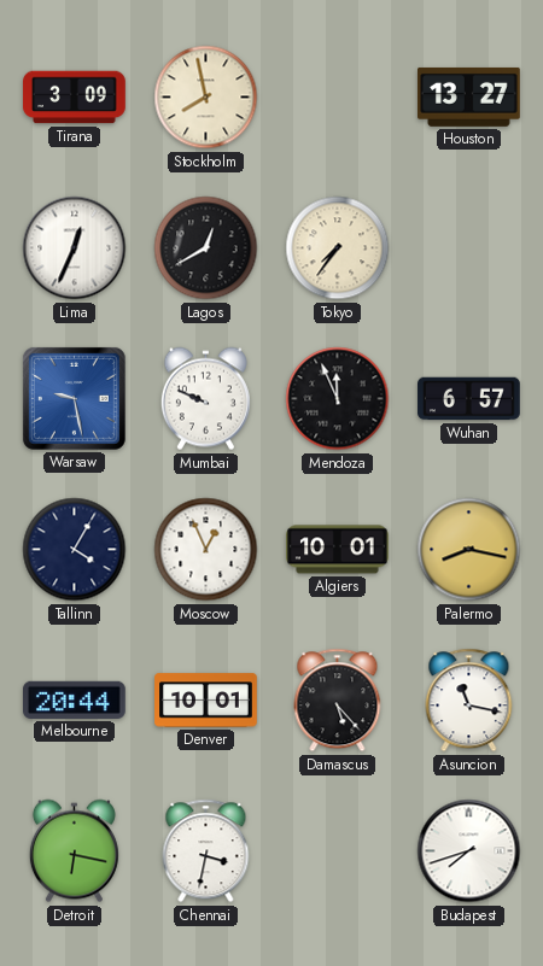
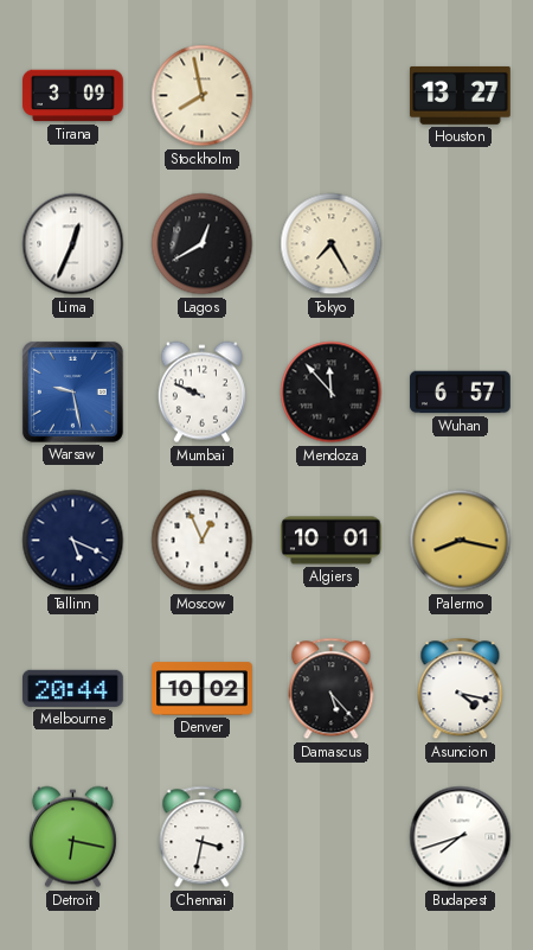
Tokyo: 7:36 -> 7:25 (332, 244)
Mendoza: 11:56 -> 11:53 (332, 393)
Tallinn: 4:05 -> 5:19 (73, 541)
Denver: 10:01 -> 10:02 (203, 689)
Asuncion: 11:17 -> 4:17 (461, 689)
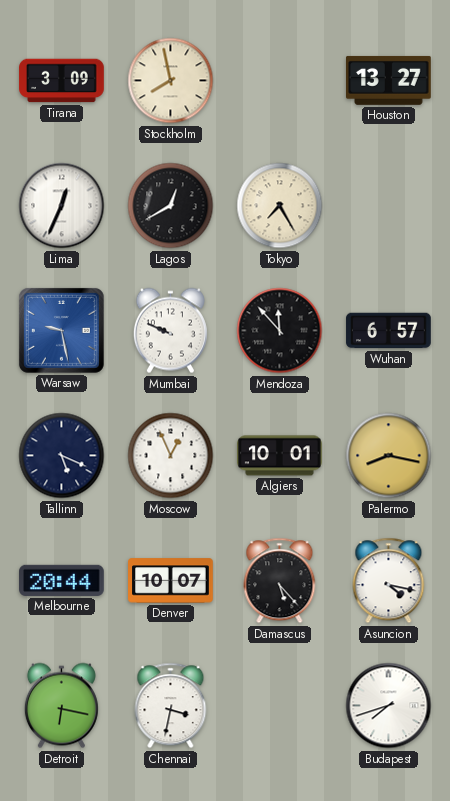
Denver: 10:02 -> 10:07 (171, 581)
